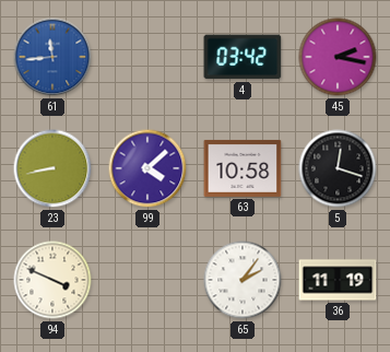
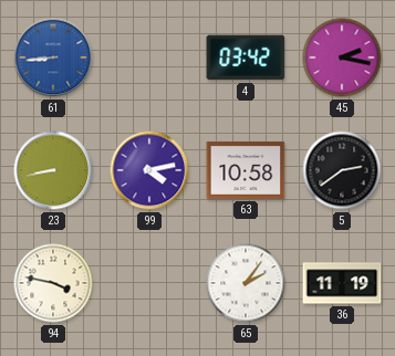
61: 11:44 -> 8:44 (53, 57)
99: 4:08 -> 4:13 (149, 170)
5: 12:18 -> 2:39 (342, 170)
94: 3:49 -> 3:47 (53, 283)
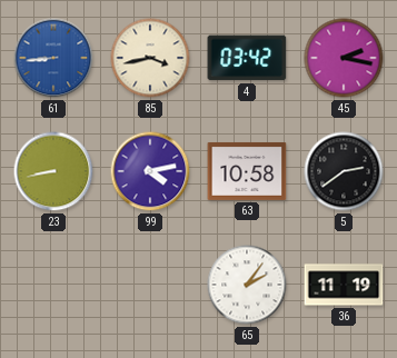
85: none -> 3:43 (150, 58)
94: 3:47 -> none (53, 283)
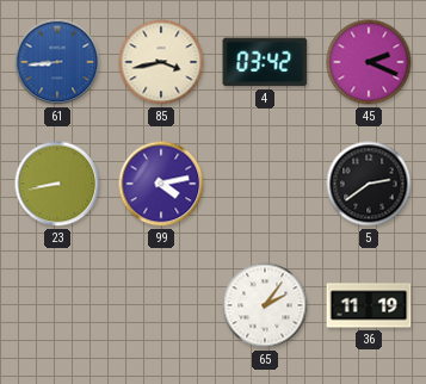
45: 2:17 -> 2:19 (369, 62)
63: 10:58 -> none (247, 171)
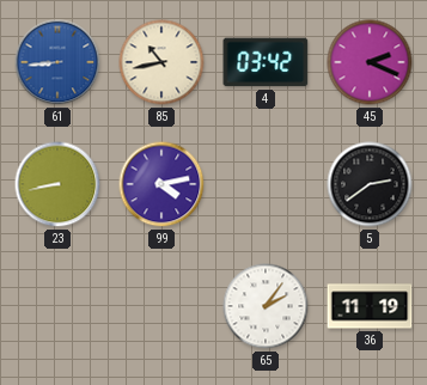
85: 3:43 -> 10:43 (161, 62)
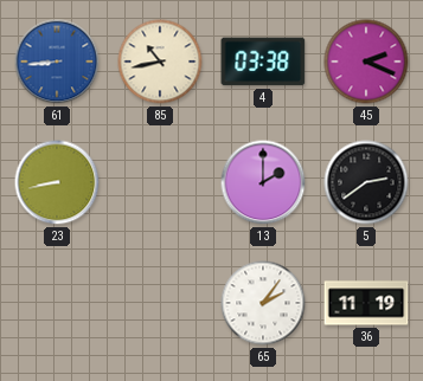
4: 03:42 -> 03:38 (263, 62)
99: 4:13 -> none (161, 184)
13: none -> 2:00 (263, 182)
